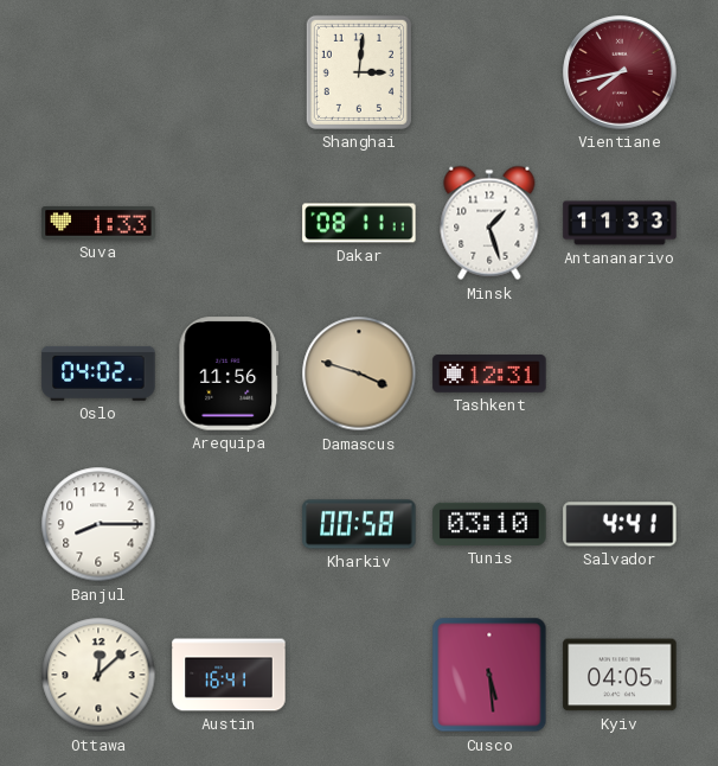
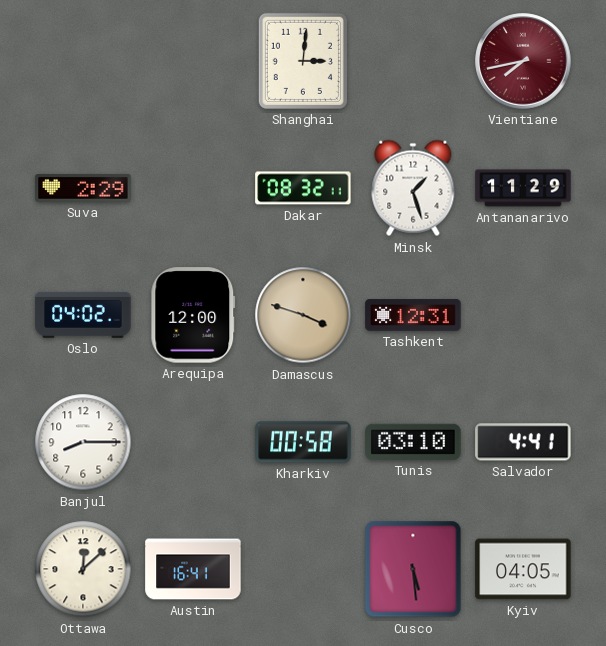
Suva: 1:33 -> 2:29 (83, 188)
Dakar: 08:11 -> 08:32 (303, 188)
Antananarivo: 11:33 -> 11:29 (523, 188)
Arequipa: 11:56 -> 12:00 (193, 315)
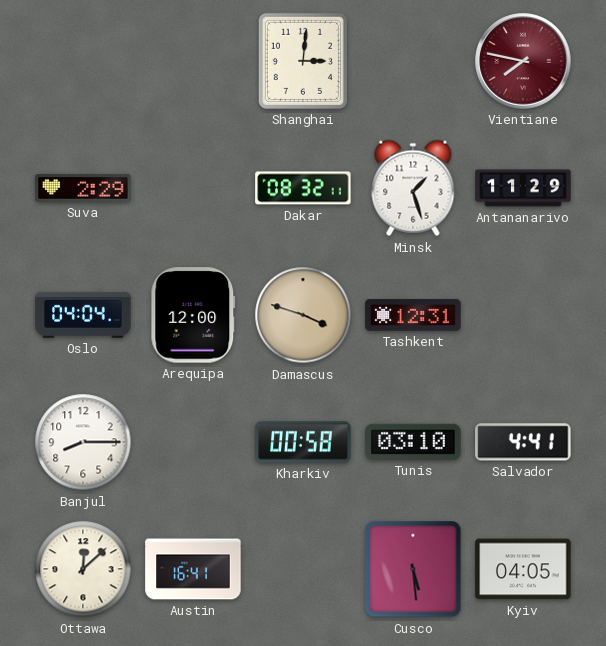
Vientiane: 7:43 -> 7:47 (523, 61)
Oslo: 04:02 -> 04:04 (83, 315)
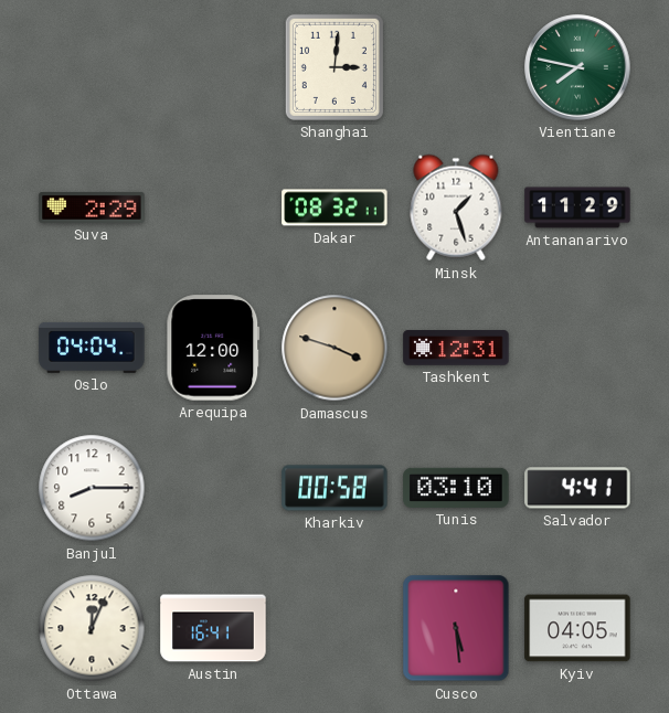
Vientiane dial: burgundy -> green (577, 67)
Ottawa: 12:08 -> 12:04 (92, 628)
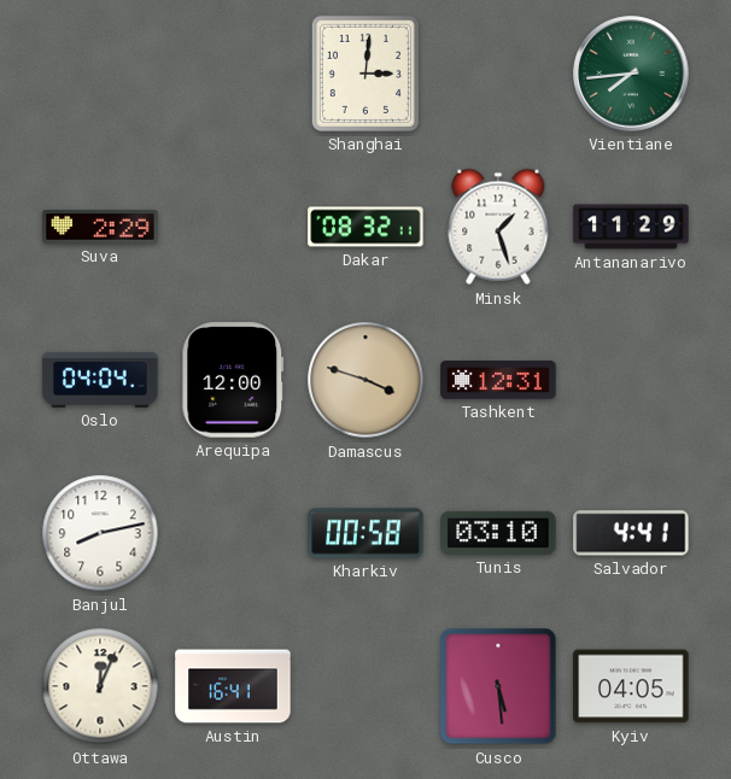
Vientiane: 7:47 -> 7:44 (631, 74)
Banjul: 8:15 -> 8:13 (100, 533)
